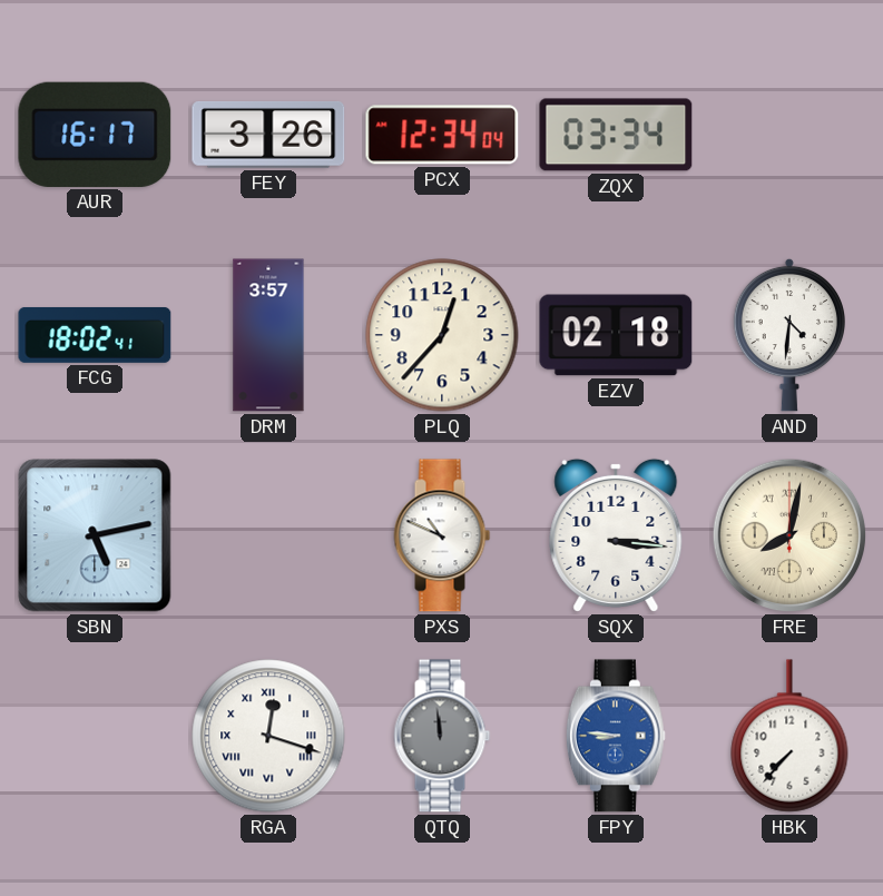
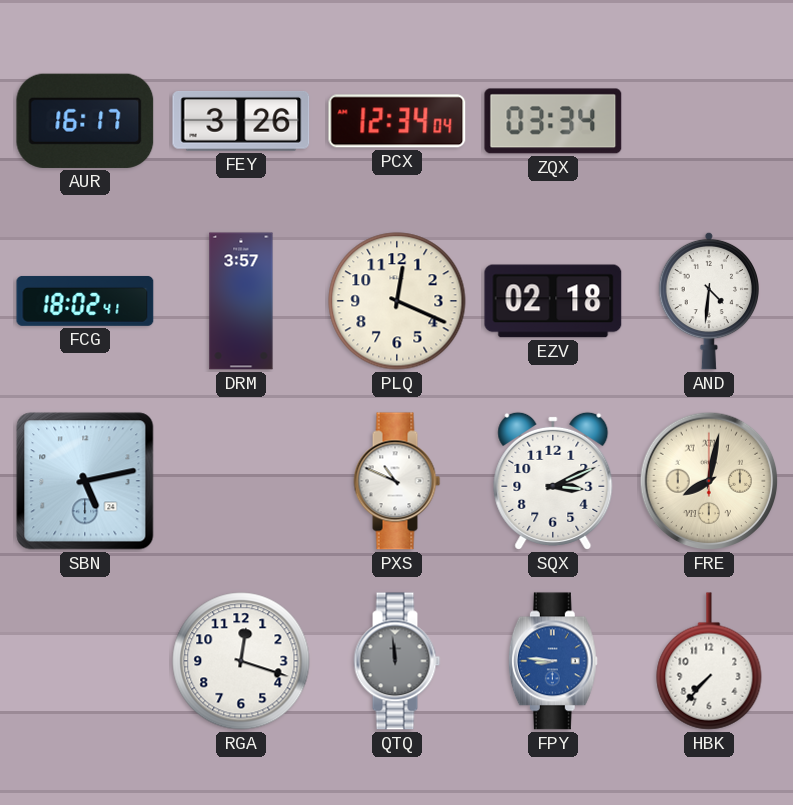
PLQ: 12:37 -> 12:19 (397, 301)
SQX: 3:16 -> 3:11 (553, 481)
RGA numerals: Roman -> Arabic (241, 661)
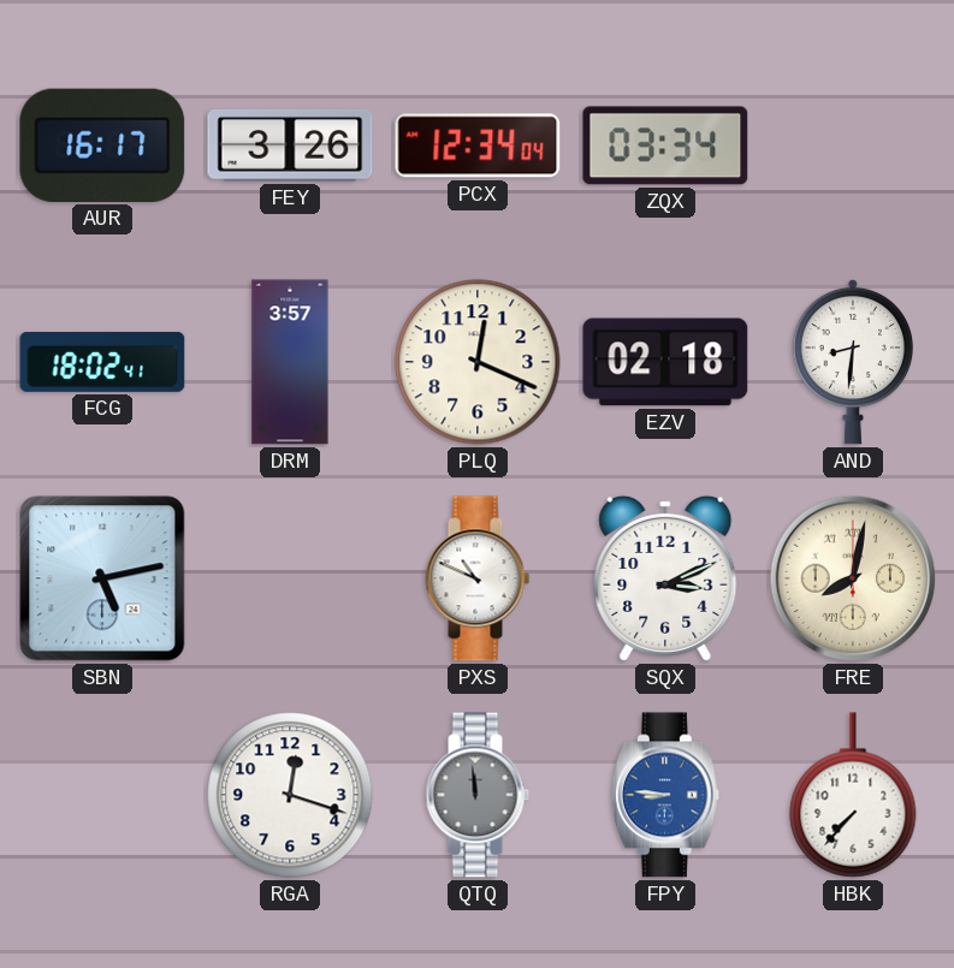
AND: 4:31 -> 8:31 (852, 362)
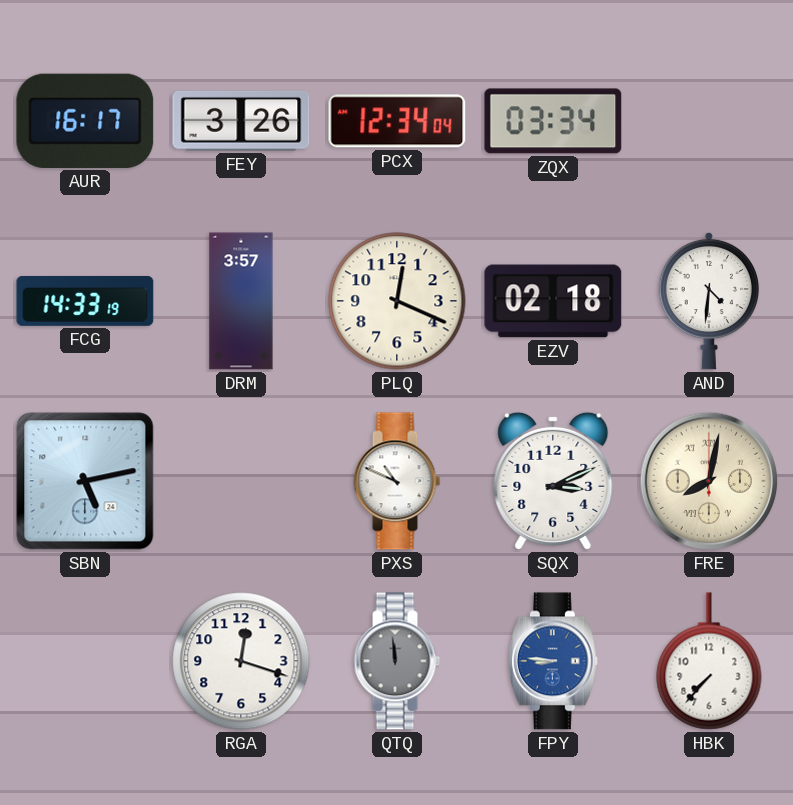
FCG: 18:02 -> 14:33 (85, 301)
AND: 8:31 -> 4:31 (708, 301)
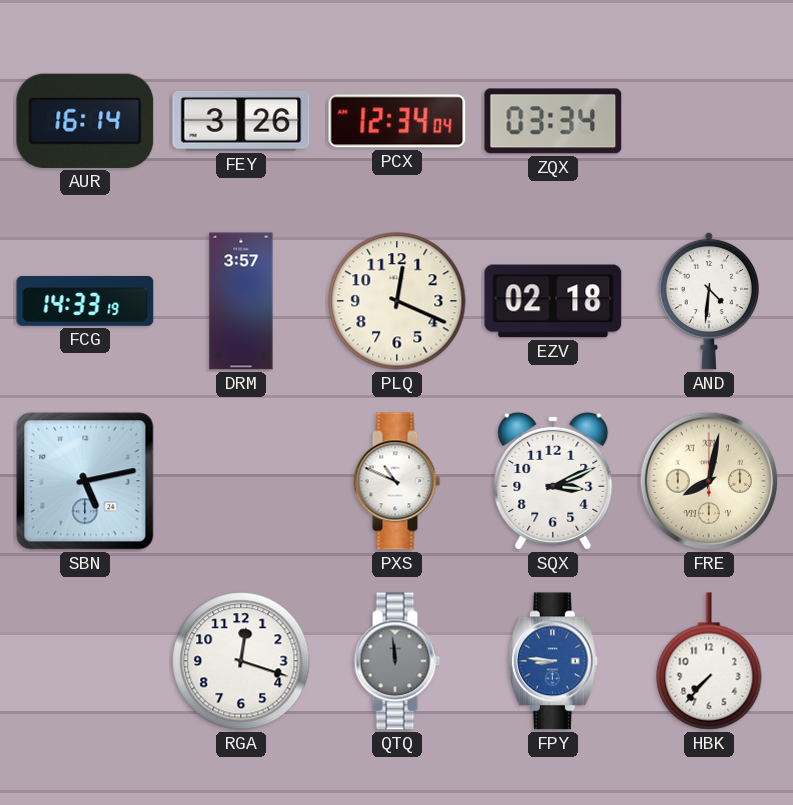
AUR: 16:17 -> 16:14 (85, 121)
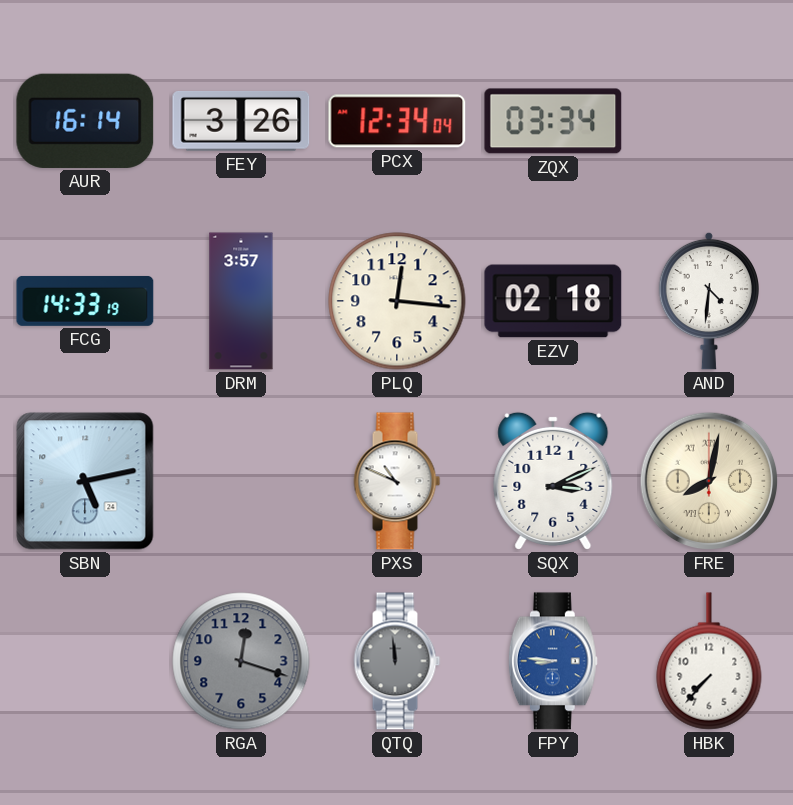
PLQ: 12:19 -> 12:16 (397, 301)
RGA dial: white -> grey (241, 661)
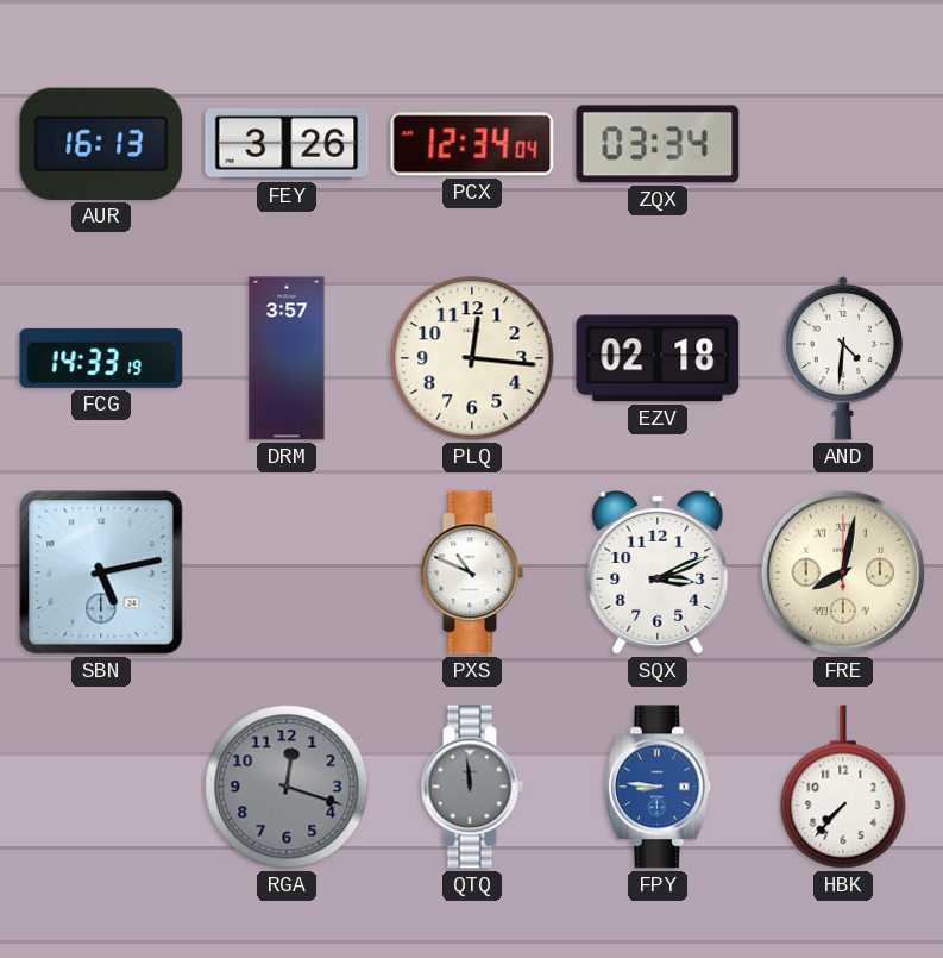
AUR: 16:14 -> 16:13 (101, 144)
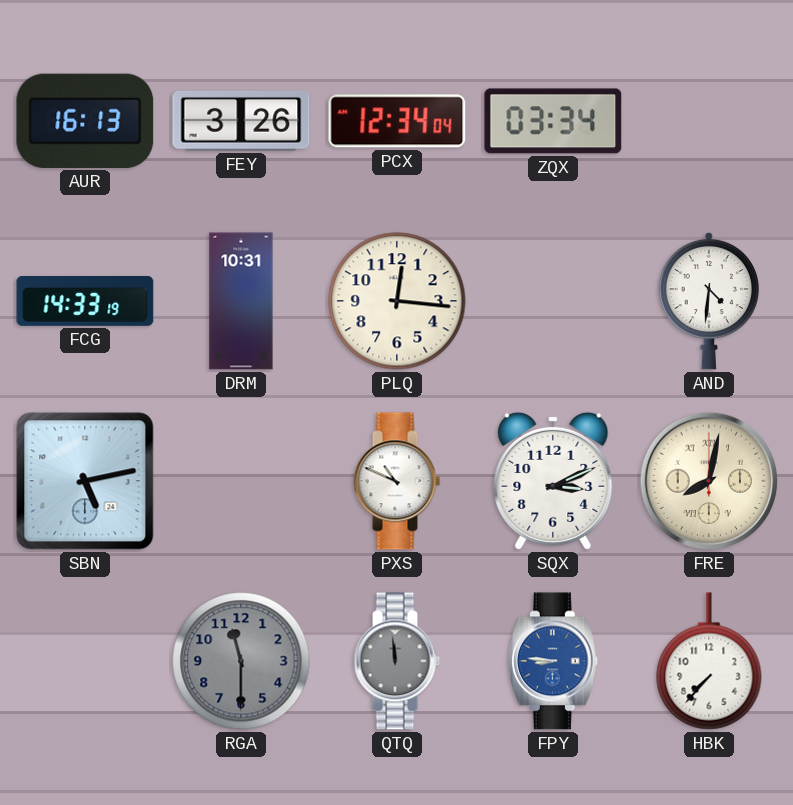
DRM: 3:57 -> 10:31 (241, 301)
EZV: 02:18 -> none (658, 358)
RGA: 12:18 -> 11:30 (241, 661)
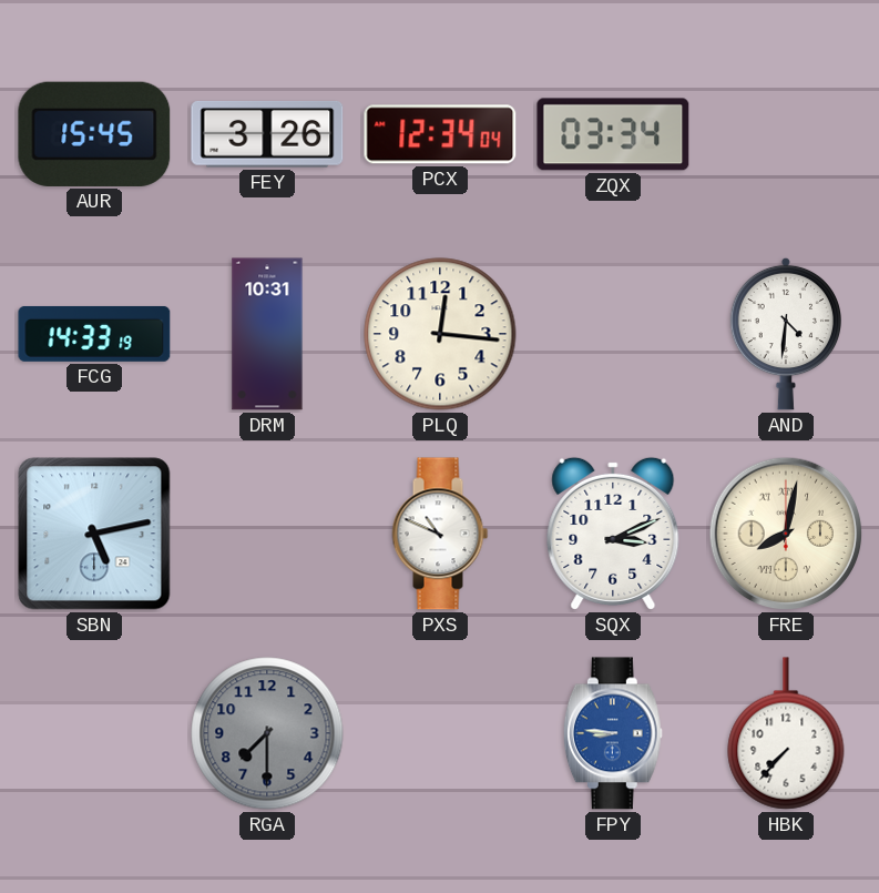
AUR: 16:13 -> 15:45 (94, 134)
RGA: 11:30 -> 7:30 (267, 733)
QTQ: 11:59 -> none (397, 661)
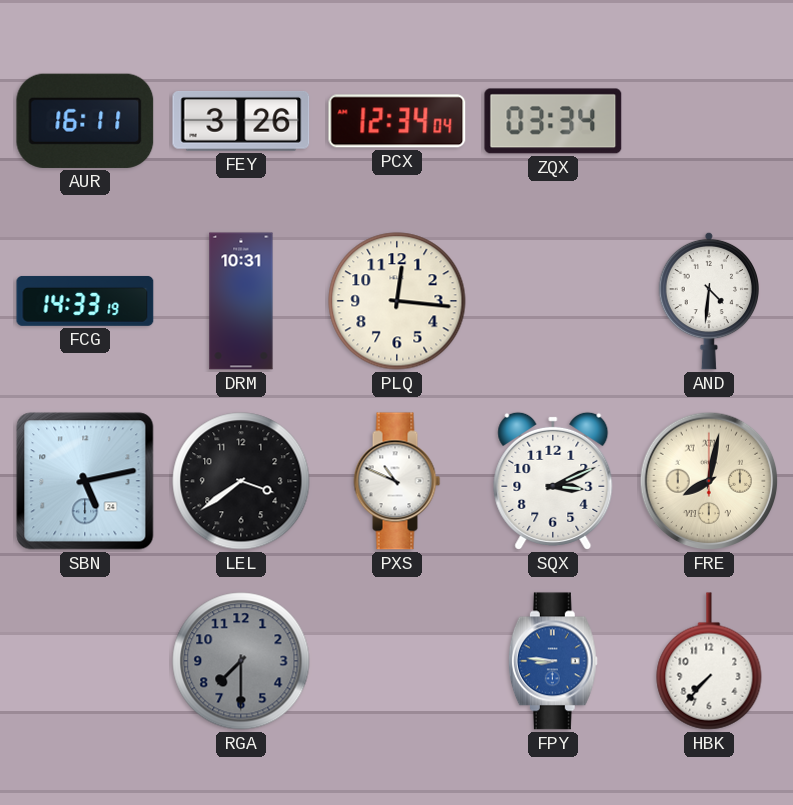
AUR: 15:45 -> 16:11 (85, 121)
LEL: none -> 3:39 (241, 481)
